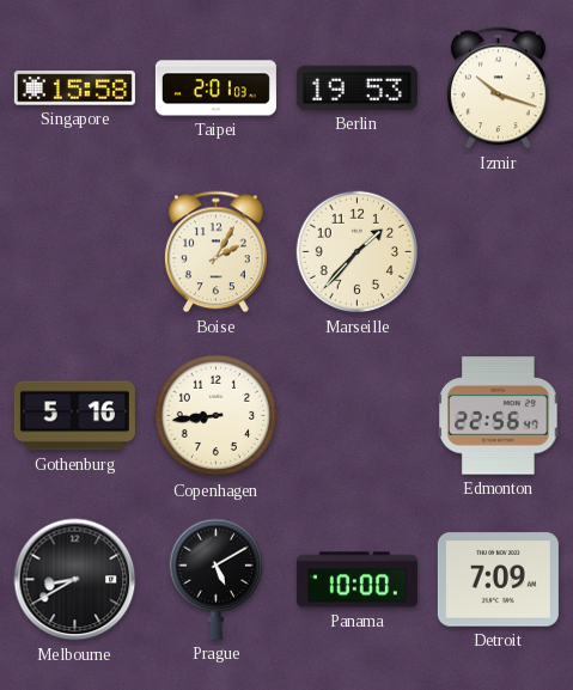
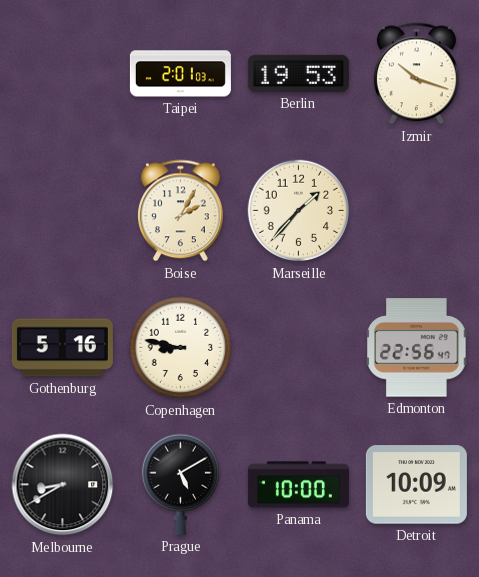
Singapore: 15:58 -> none (74, 88)
Copenhagen: 8:44 -> 8:47 (181, 348)
Detroit: 7:09 -> 10:09 (416, 485)
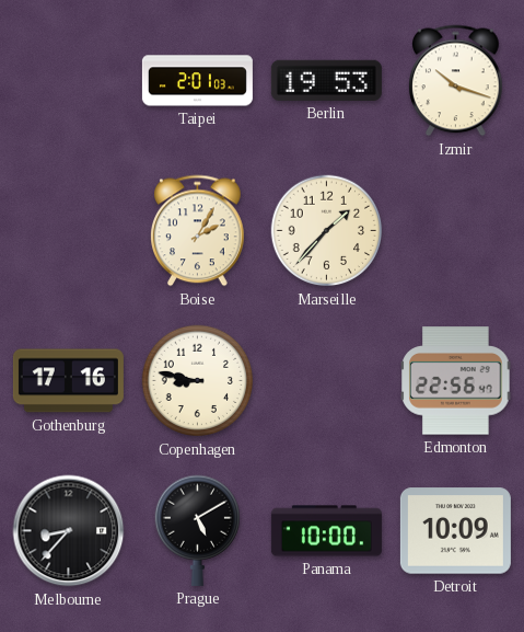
Gothenburg: 5:16 -> 17:16 (68, 381)
Melbourne: 8:40 -> 8:37 (69, 531)
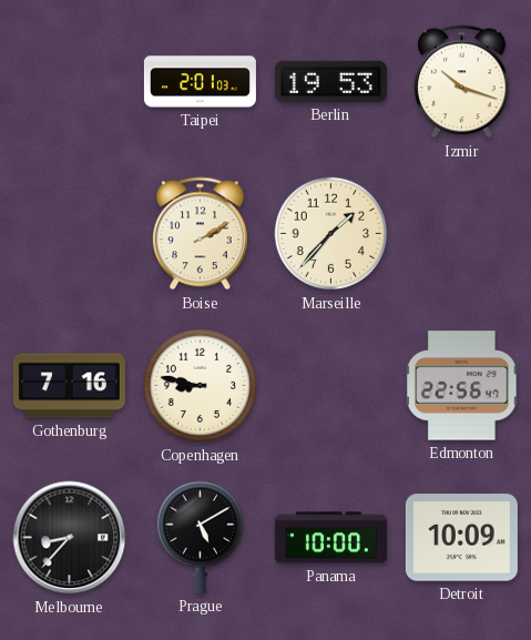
Boise: 2:05 -> 2:10 (201, 234)
Gothenburg: 17:16 -> 7:16 (69, 386)
